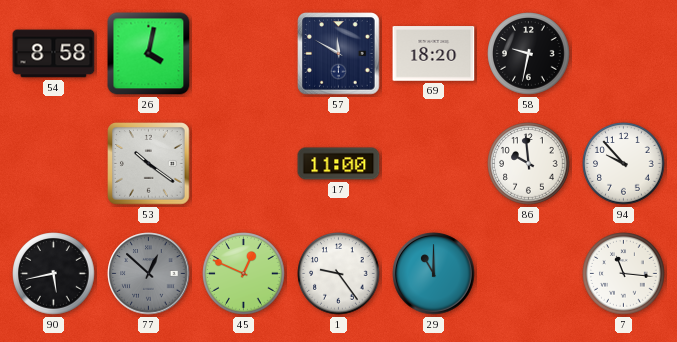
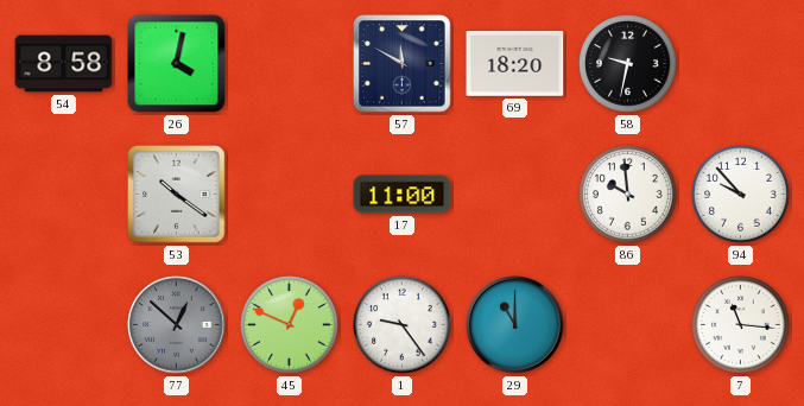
90: 5:43 -> none (54, 274)
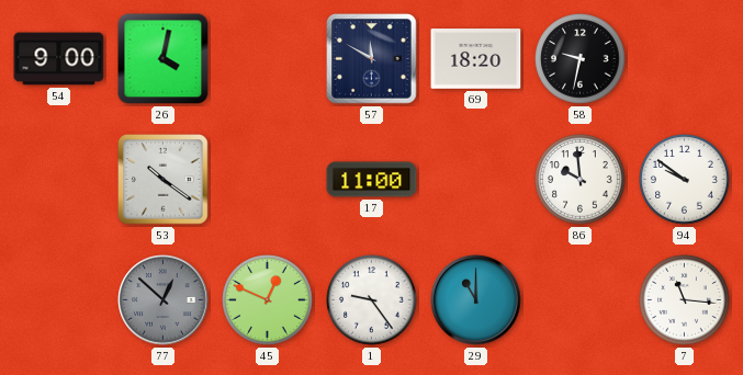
54: 8:58 -> 9:00 (59, 59)
94: 9:53 -> 9:51 (685, 180)
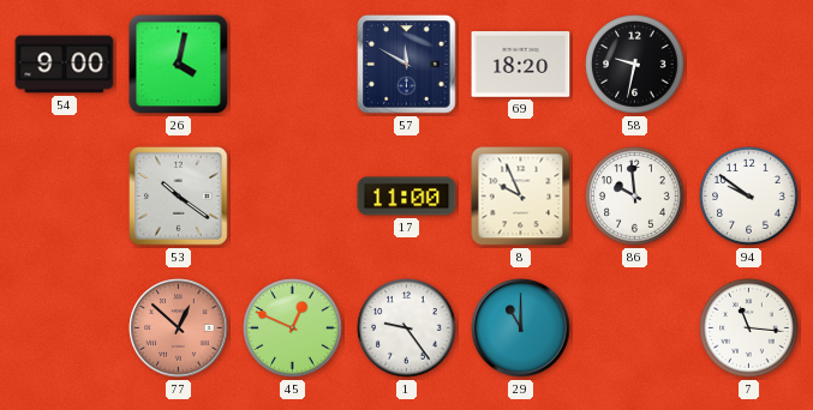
8: none -> 9:56 (521, 197)
77 dial: grey -> salmon (179, 328)
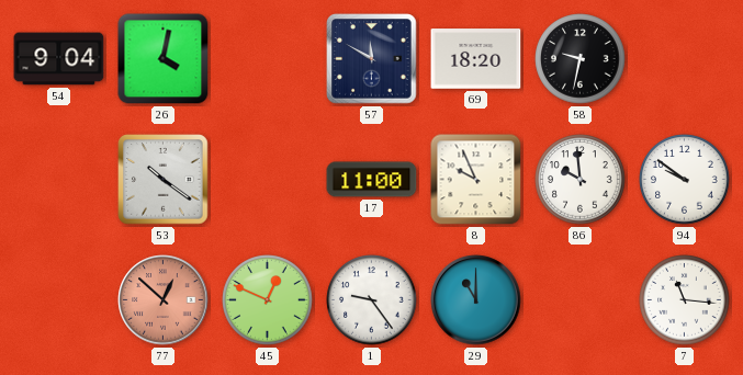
54: 9:00 -> 9:04 (59, 59)
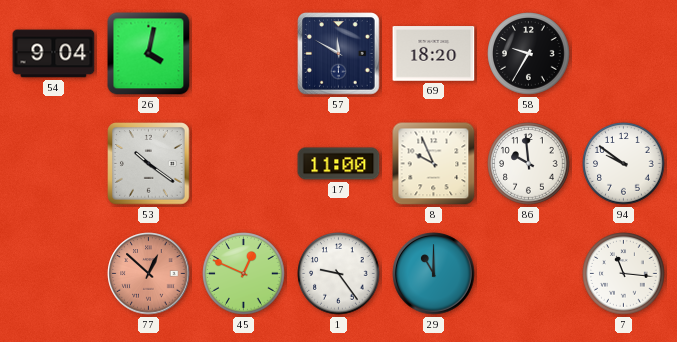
58: 9:32 -> 9:35 (529, 54)
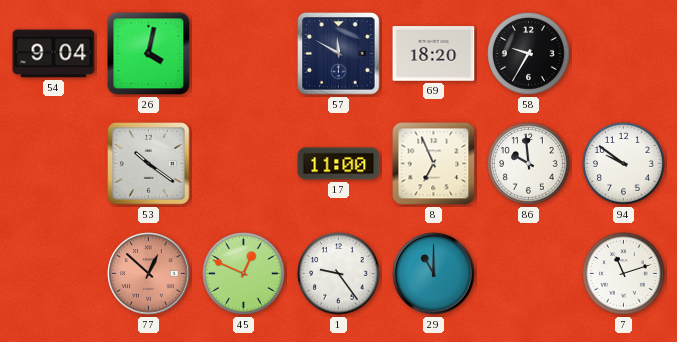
8: 9:56 -> 6:56 (434, 164)
7: 11:16 -> 11:12 (624, 274)
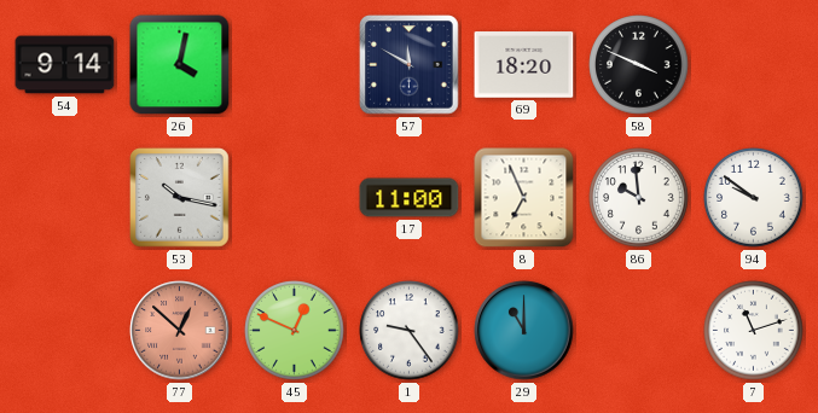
54: 9:04 -> 9:14 (65, 65)
58: 9:35 -> 3:49 (639, 65)
53: 10:21 -> 10:17 (180, 198)
